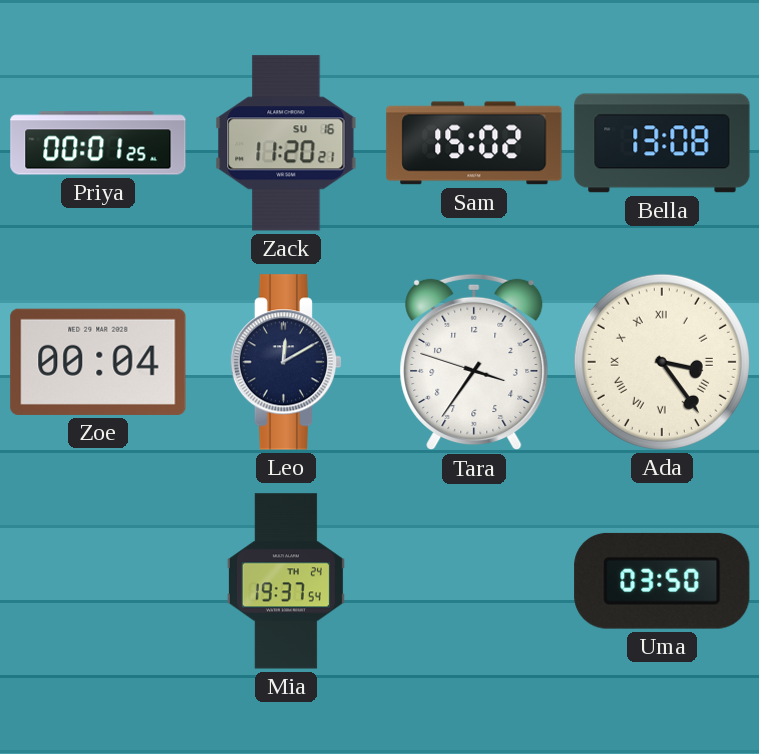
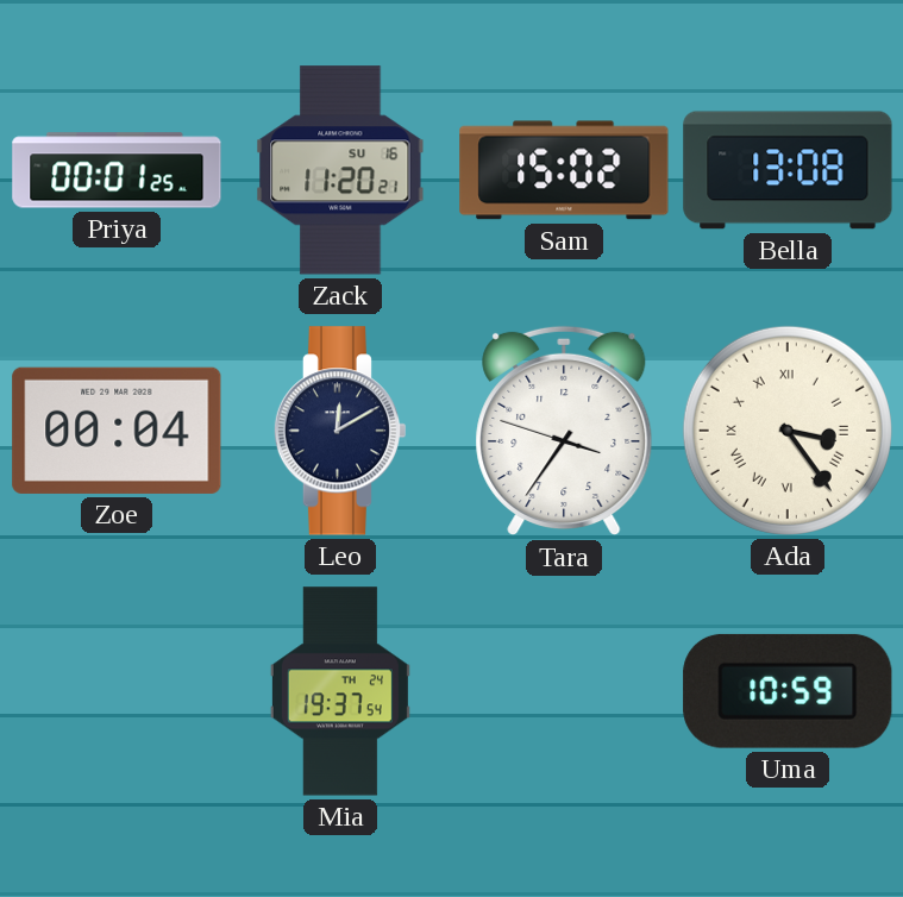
Uma: 03:50 -> 10:59 (788, 691)
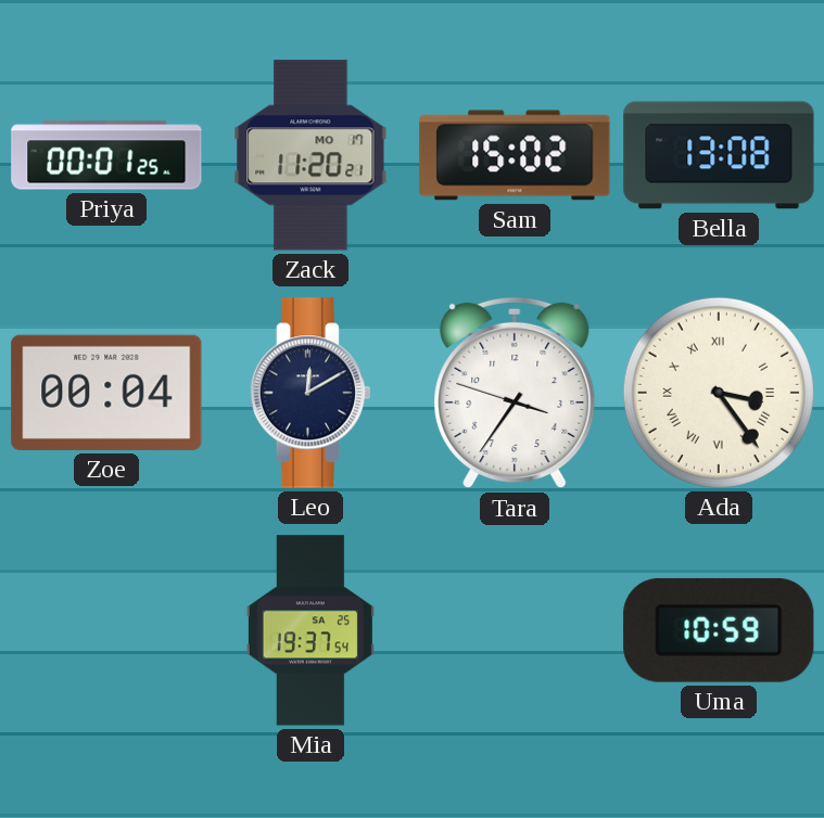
Zack date: SU 16 -> MO 17 (310, 155)
Mia date: TH 24 -> SA 25 (310, 630)
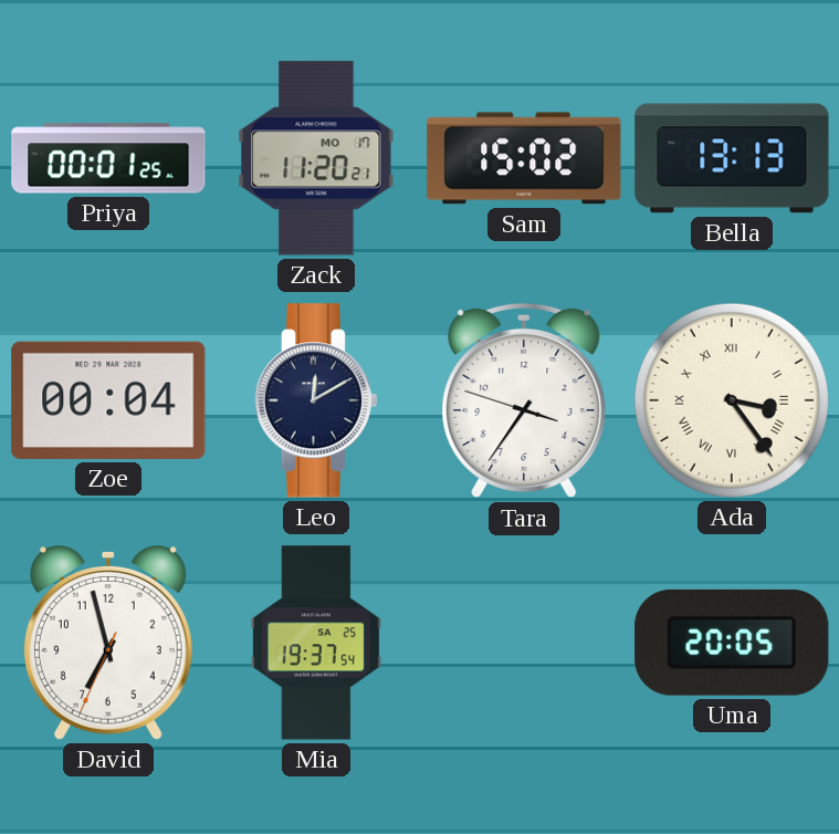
Bella: 13:08 -> 13:13 (732, 158)
David: none -> 6:57 (108, 644)
Uma: 10:59 -> 20:05 (732, 643)
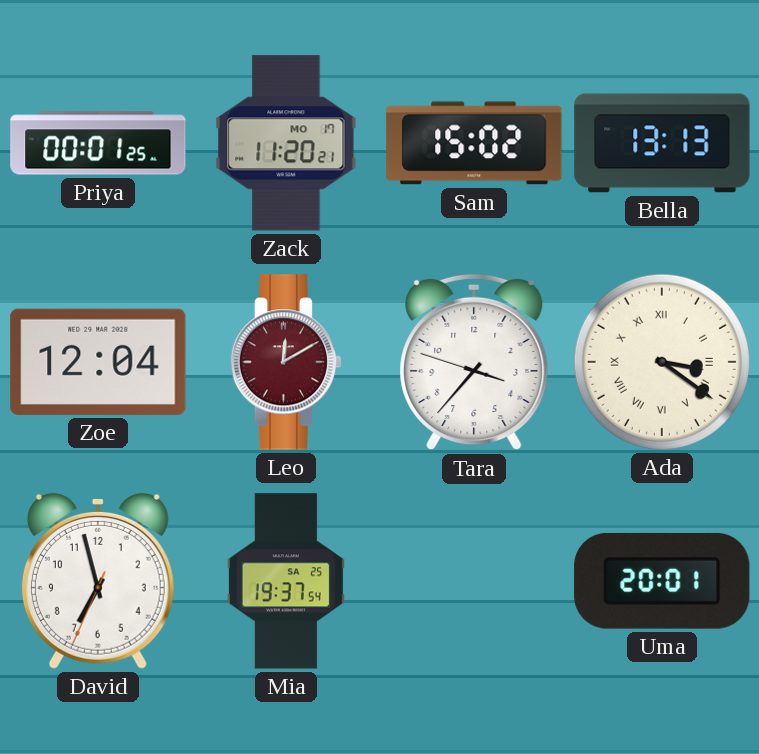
Zoe: 00:04 -> 12:04 (98, 362)
Leo dial: navy -> burgundy (286, 362)
Tara: 3:35 -> 3:36 (474, 362)
Ada: 3:24 -> 3:21 (662, 362)
Uma: 20:05 -> 20:01 (662, 581)
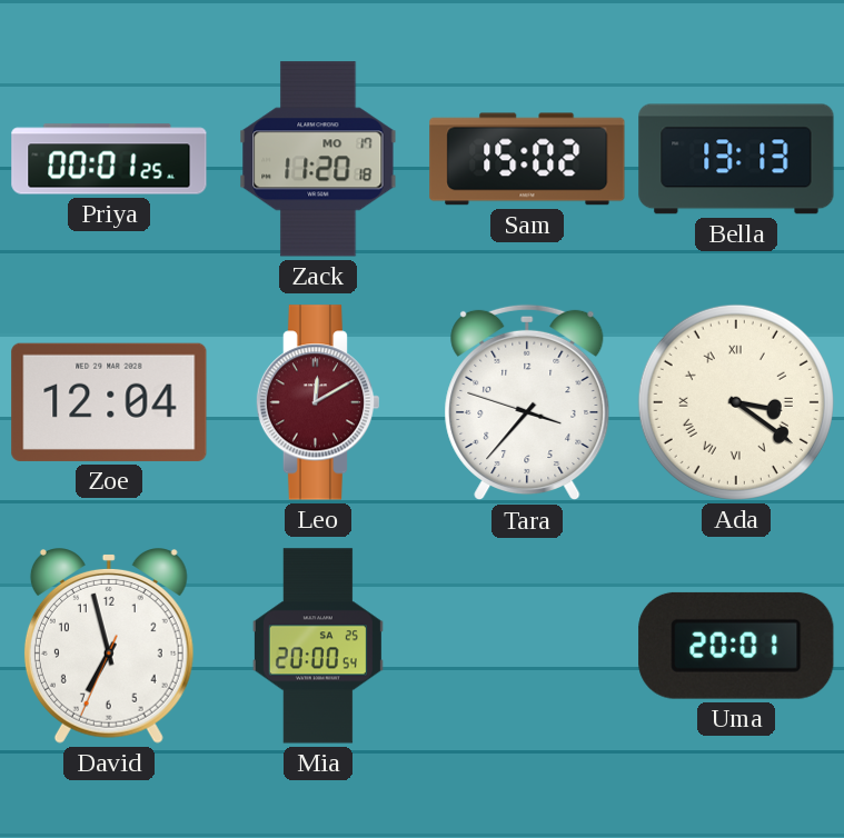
Zack: 11:20:21 -> 11:20:18 (318, 159)
Mia: 19:37 -> 20:00 (318, 646)
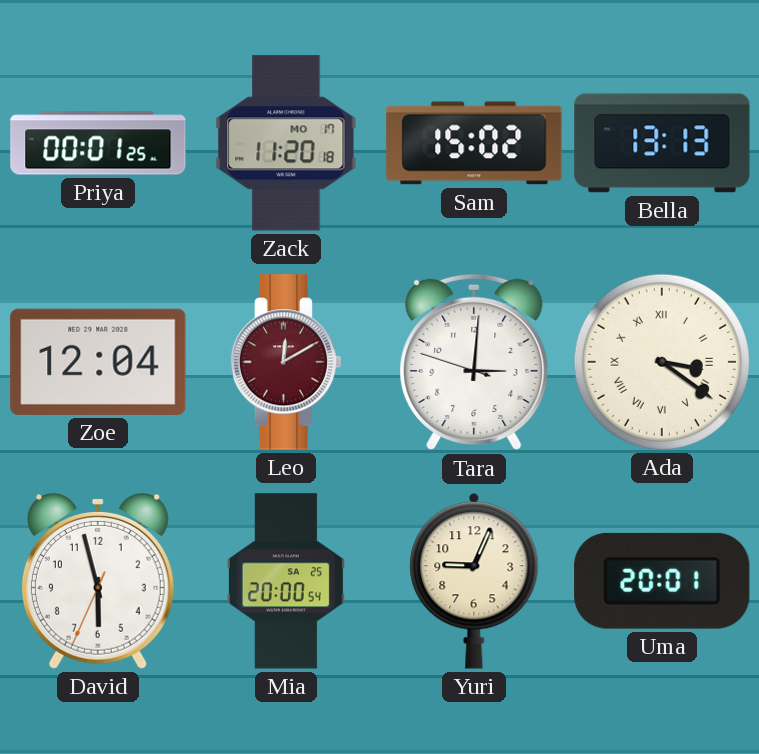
Tara: 3:36 -> 3:00 (474, 362)
David: 6:57 -> 5:57 (98, 582)
Yuri: none -> 9:04 (474, 581)
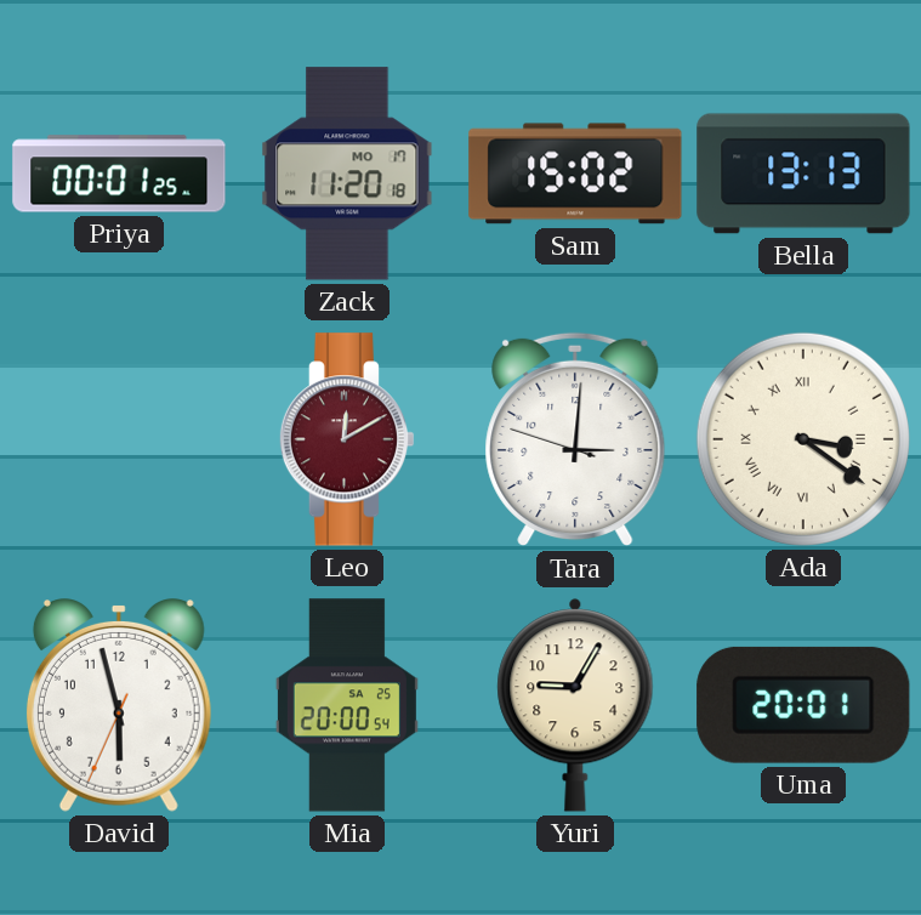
Zoe: 12:04 -> none (98, 362)
Yuri: 9:04 -> 9:05 (575, 705)
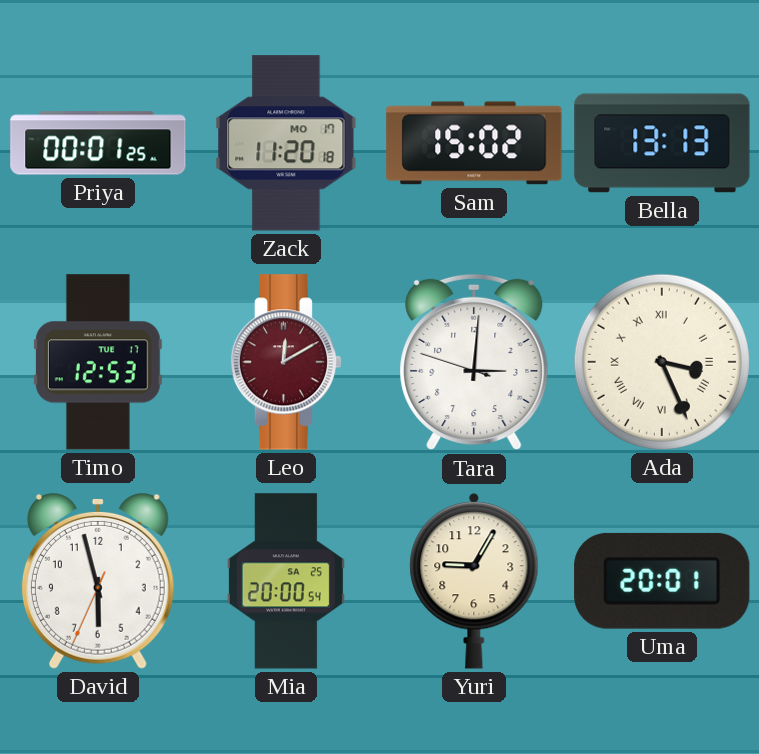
Timo: none -> 12:53 (98, 362)
Ada: 3:21 -> 3:26 (662, 362)
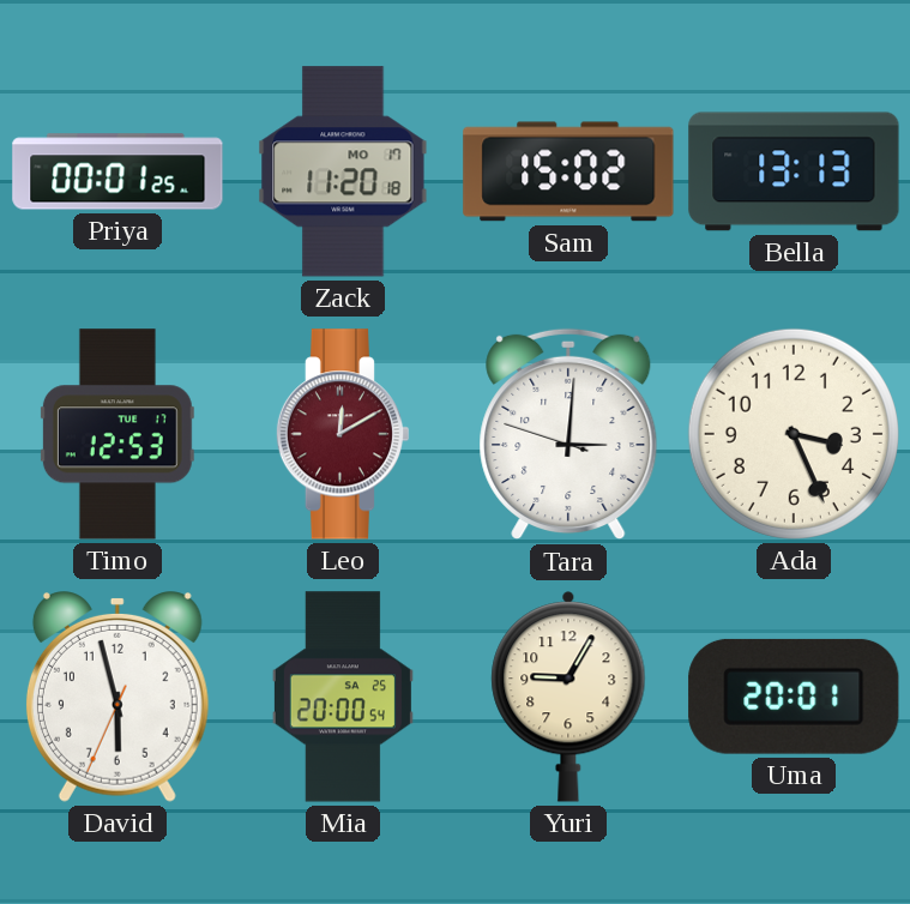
Ada numerals: Roman -> Arabic (794, 434)
